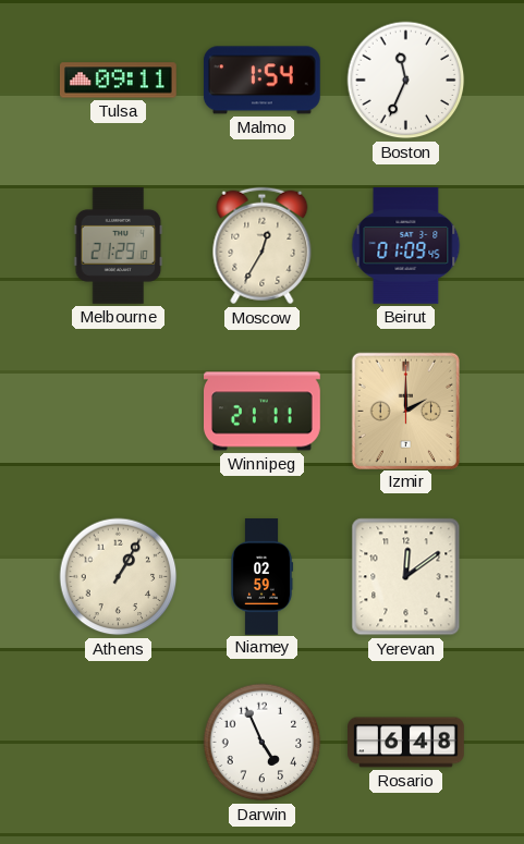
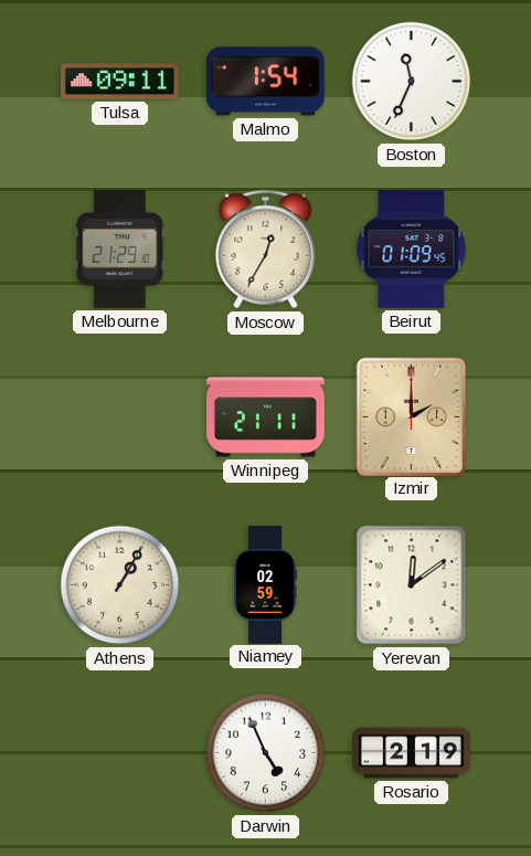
Rosario: 6:48 -> 2:19 (412, 753)
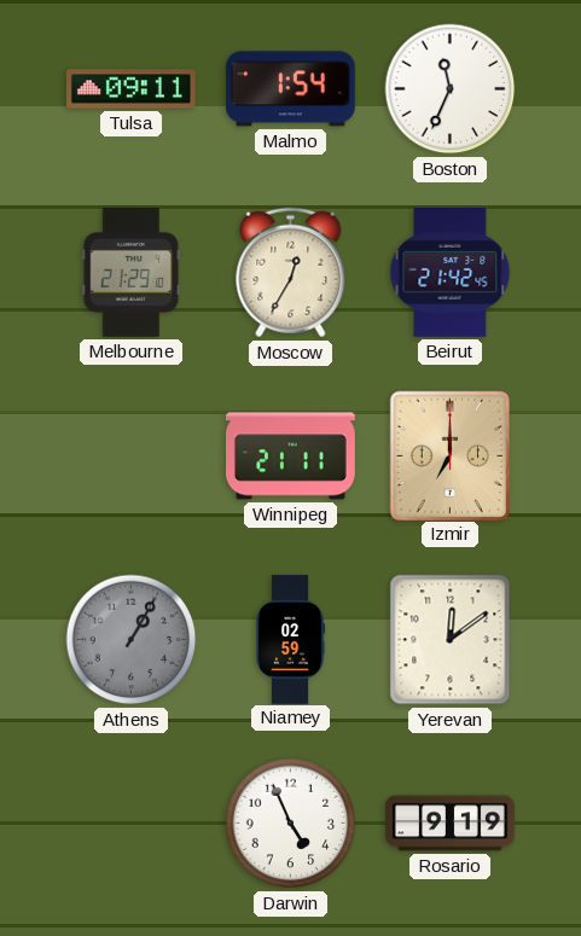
Beirut: 01:09 -> 21:42 (451, 273)
Izmir: 2:00 -> 7:00 (449, 455)
Athens dial: cream -> grey (132, 640)
Rosario: 2:19 -> 9:19 (451, 824)
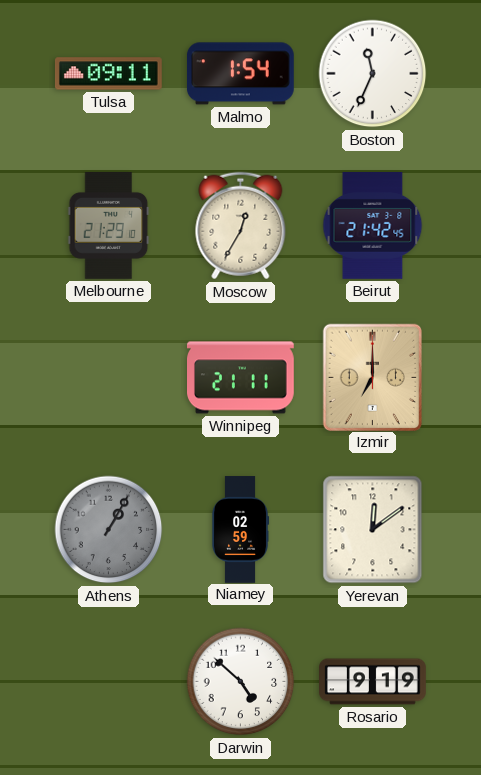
Darwin: 4:56 -> 4:52 (241, 682)
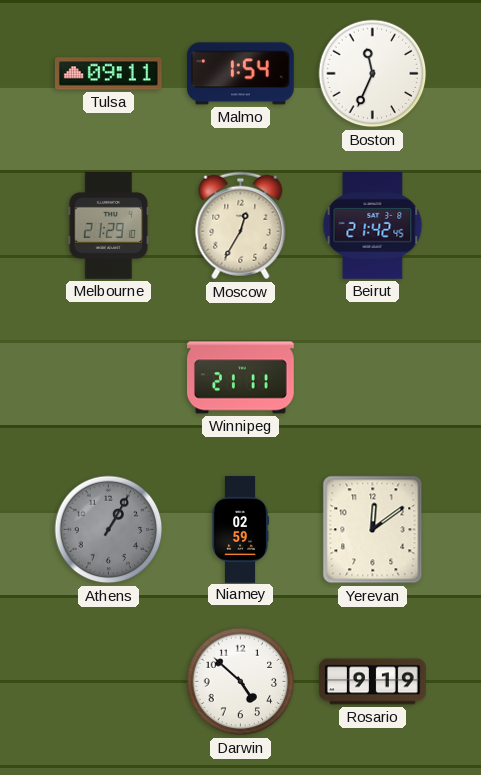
Izmir: 7:00 -> none (372, 377)
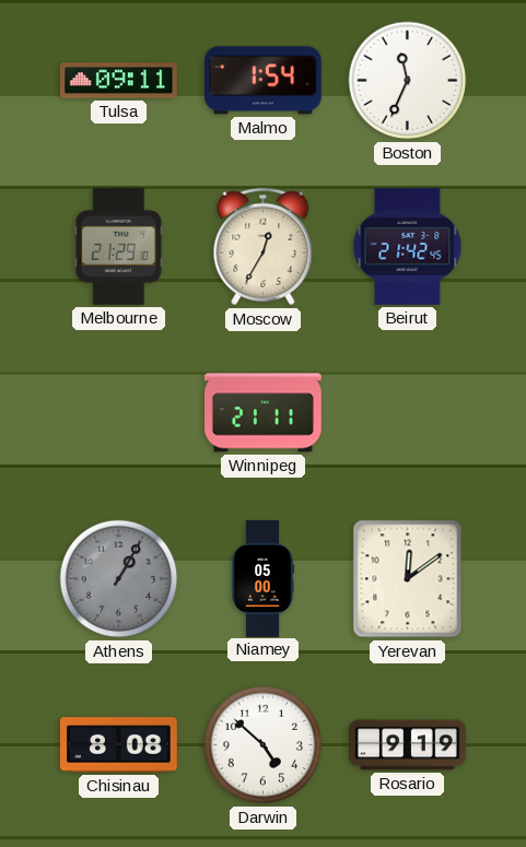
Niamey: 02:59 -> 05:00 (262, 579)
Chisinau: none -> 8:08 (118, 745)
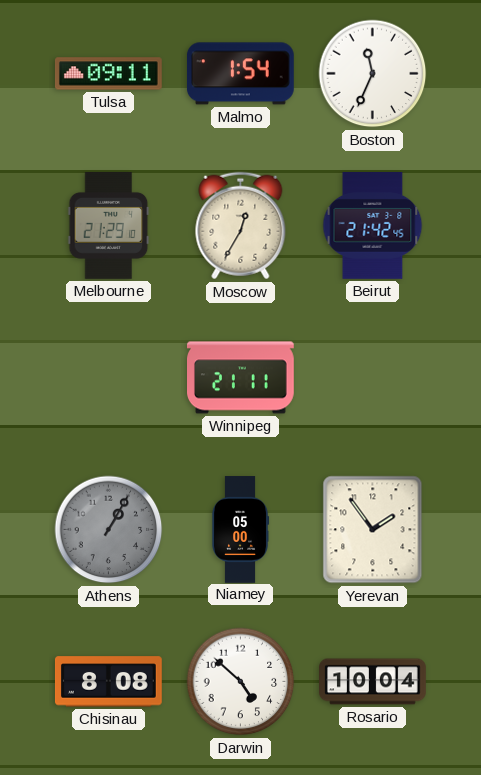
Yerevan: 12:09 -> 1:54 (373, 530)
Rosario: 9:19 -> 10:04 (373, 682)
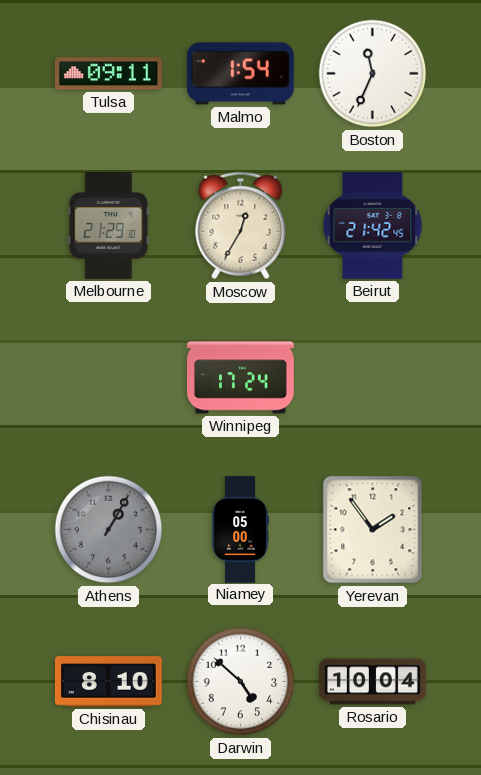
Winnipeg: 21:11 -> 17:24 (241, 378)
Chisinau: 8:08 -> 8:10 (108, 682)
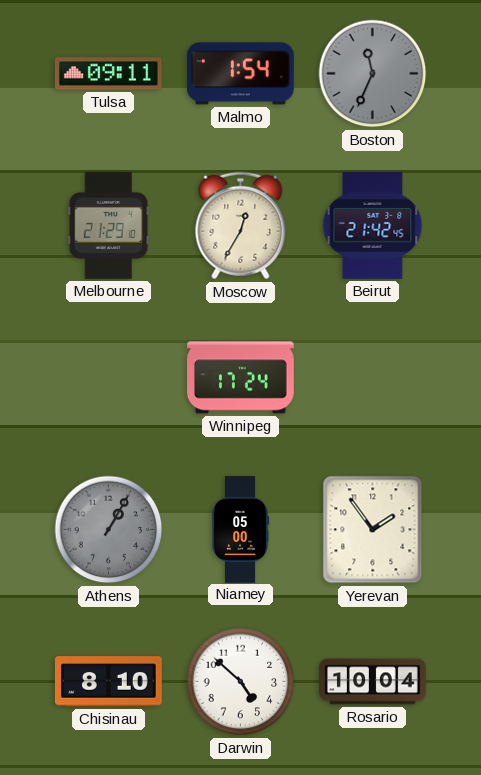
Boston dial: white -> grey (373, 74)
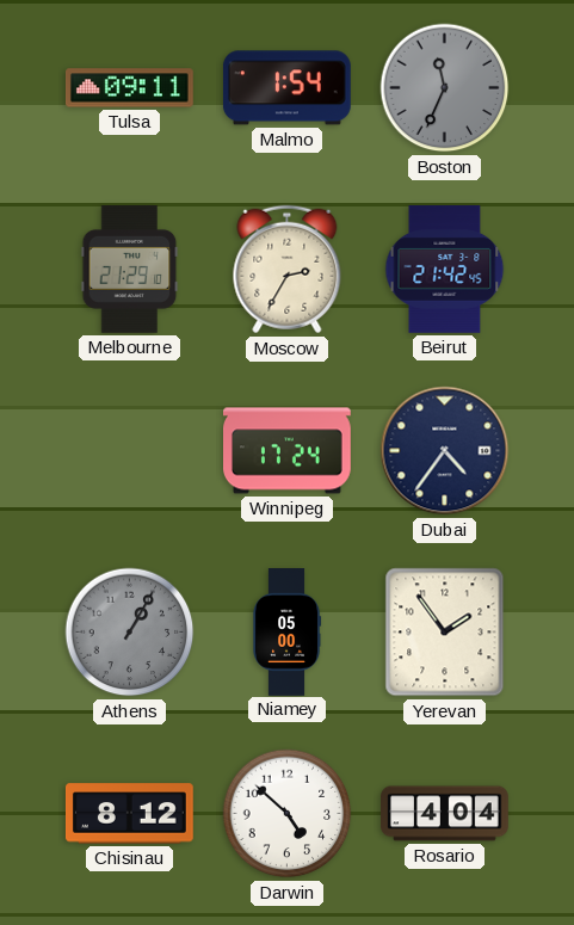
Moscow: 12:35 -> 2:35 (288, 270)
Dubai: none -> 4:36 (445, 451)
Chisinau: 8:10 -> 8:12 (129, 814)
Rosario: 10:04 -> 4:04 (445, 814)
